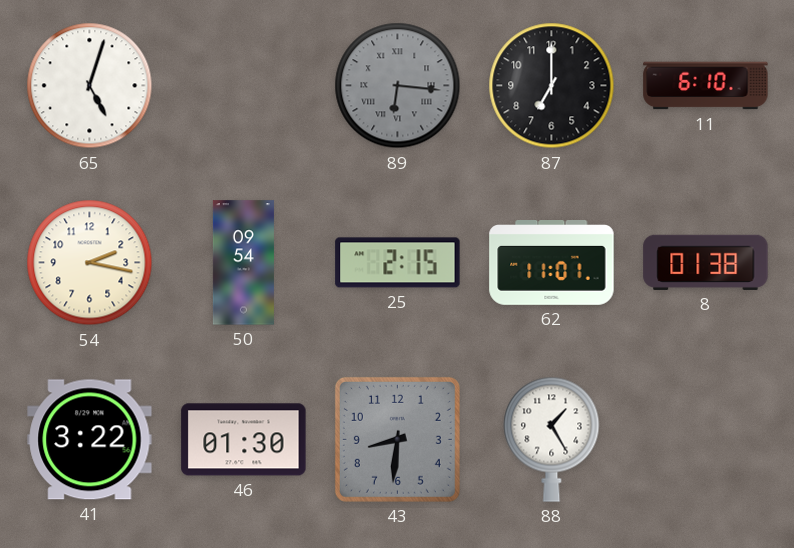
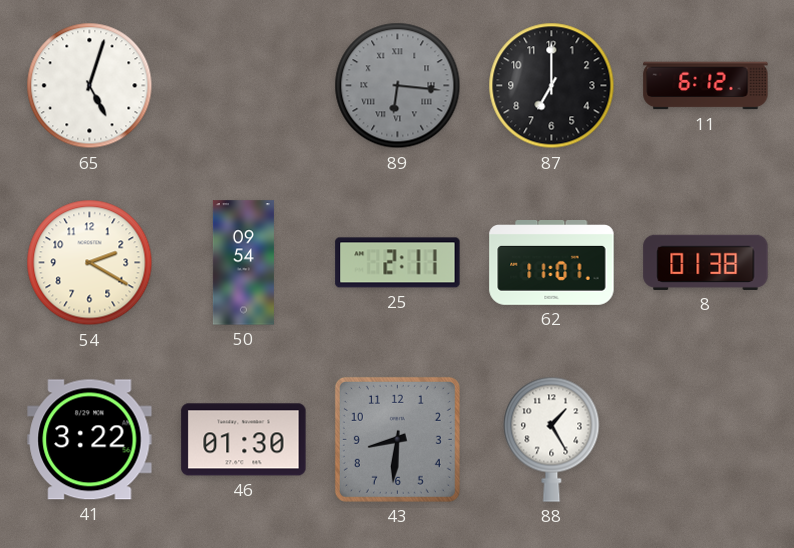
11: 6:10 -> 6:12 (706, 86)
54: 2:17 -> 2:20 (90, 263)
25: 2:15 -> 2:11 (398, 263)
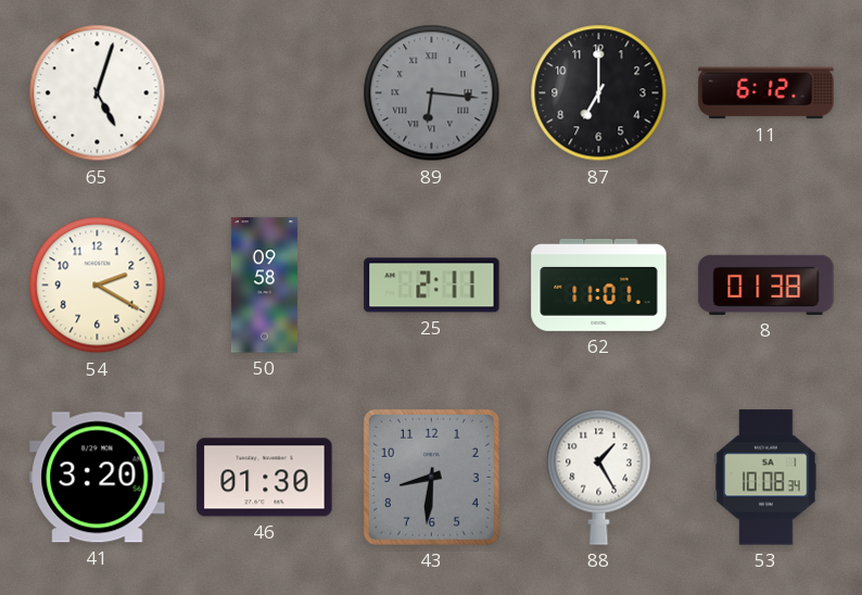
50: 09:54 -> 09:58 (264, 286)
41: 3:22 -> 3:20 (98, 478)
53: none -> 10:08 (766, 478)
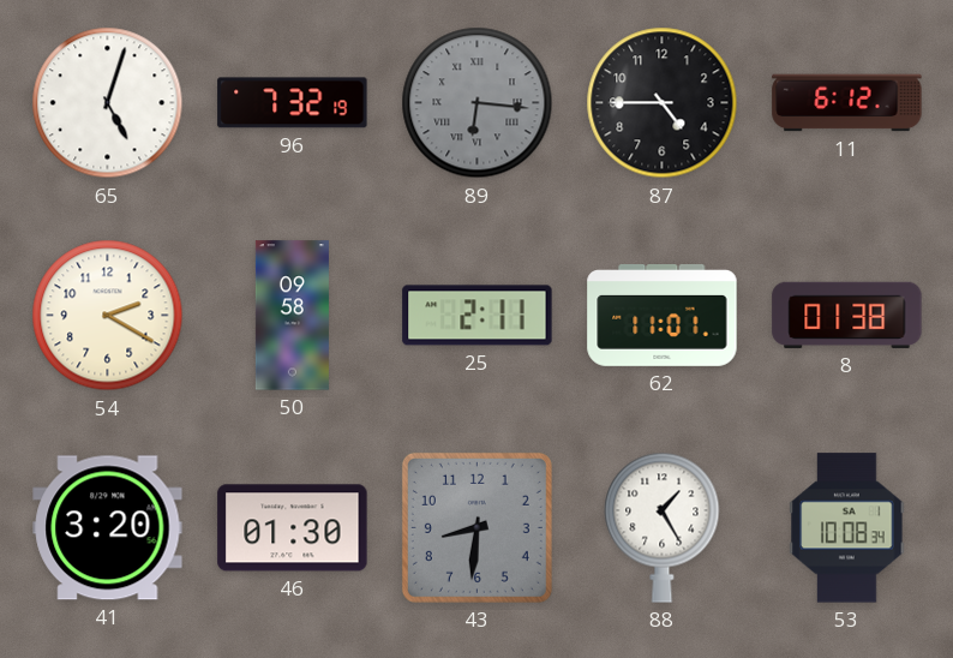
96: none -> 7:32 (293, 103)
87: 7:00 -> 4:45 (663, 103)
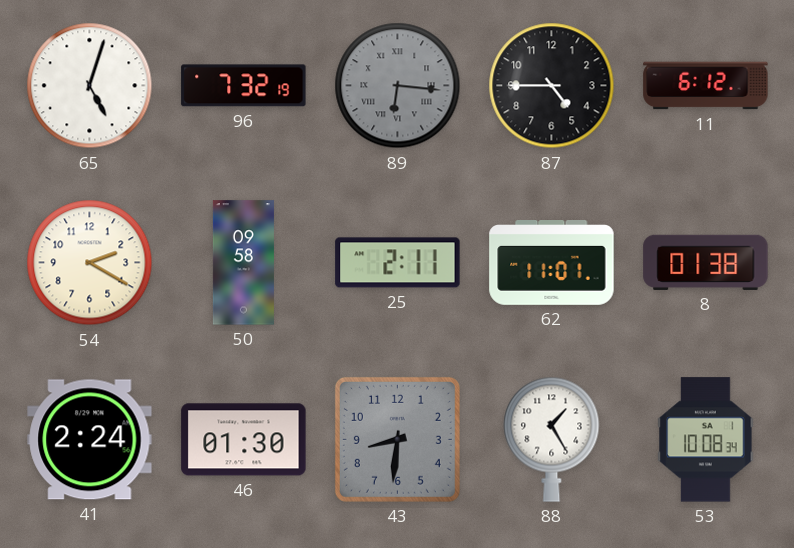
41: 3:20 -> 2:24 (90, 440)
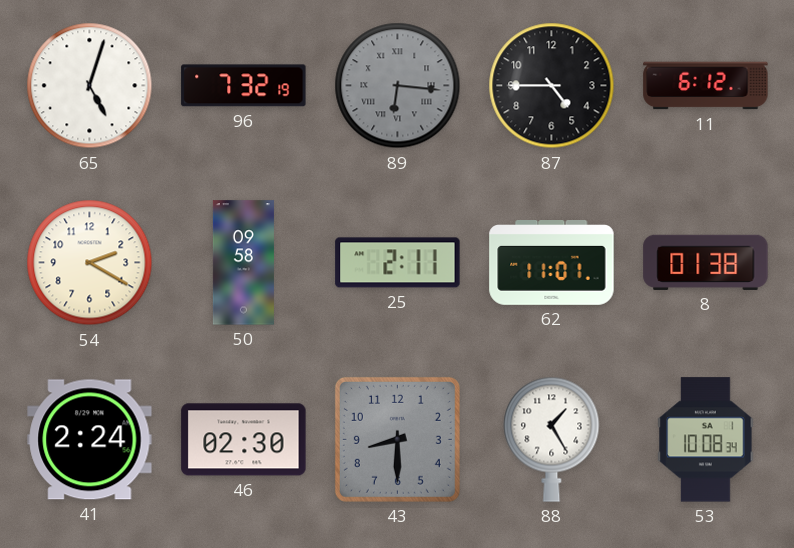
46: 01:30 -> 02:30 (244, 440)
43: 8:31 -> 8:30 (397, 439)
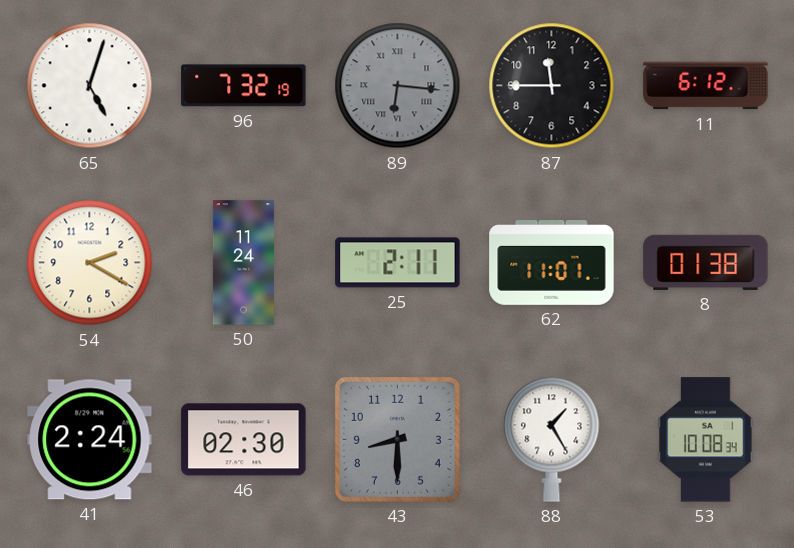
87: 4:45 -> 11:45 (552, 86)
50: 09:58 -> 11:24 (243, 263)
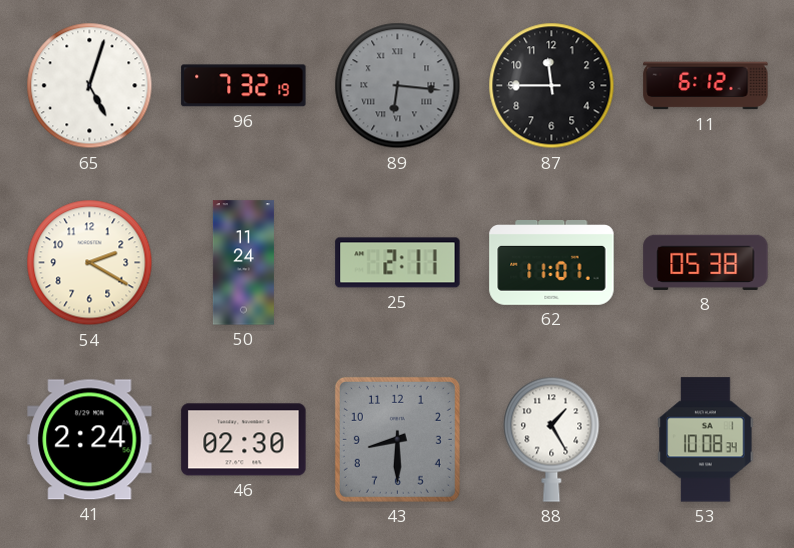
8: 01:38 -> 05:38 (706, 262)
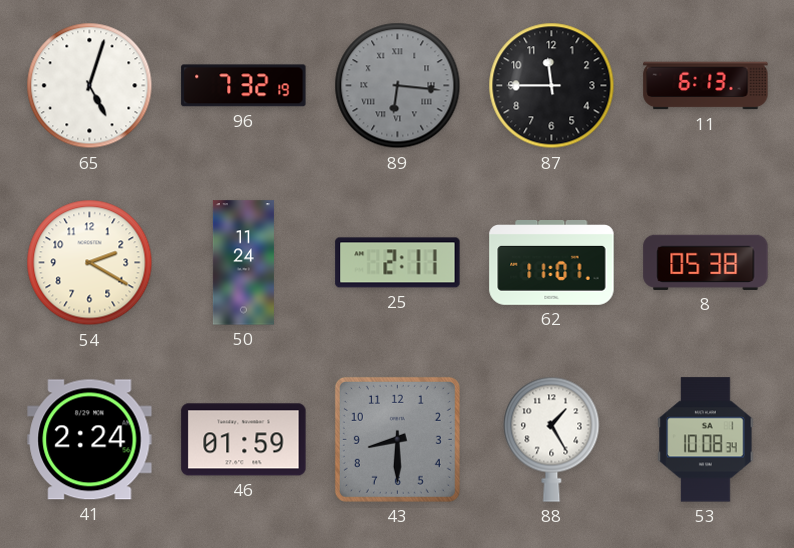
11: 6:12 -> 6:13 (706, 86)
46: 02:30 -> 01:59 (244, 440)
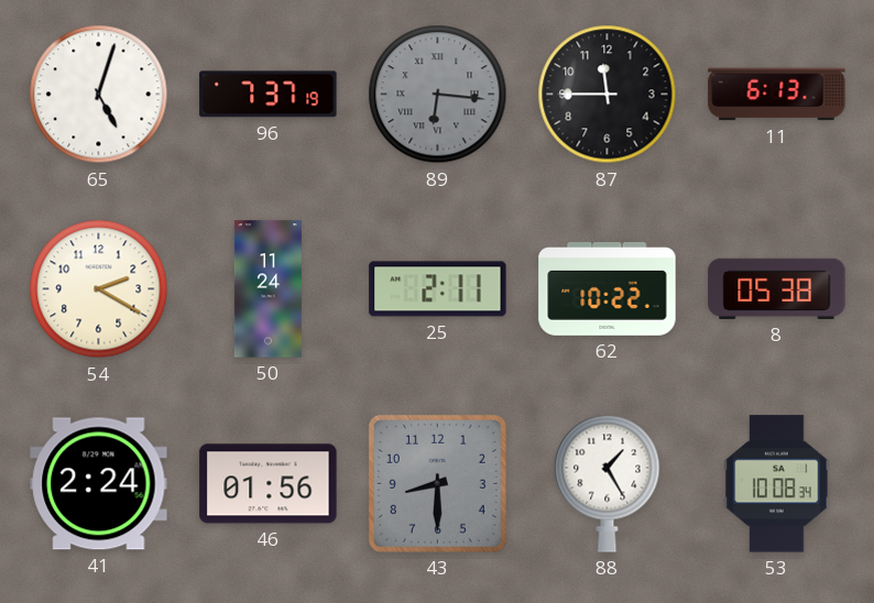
96: 7:32 -> 7:37 (269, 95)
62: 11:01 -> 10:22 (608, 289)
46: 01:59 -> 01:56 (269, 484)
